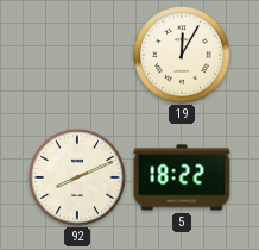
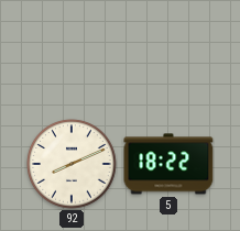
19: 12:05 -> none (182, 55)
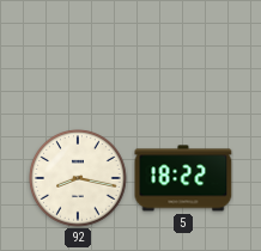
92: 8:11 -> 8:17 (78, 178)
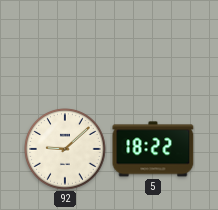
92: 8:17 -> 9:08 (65, 149)
